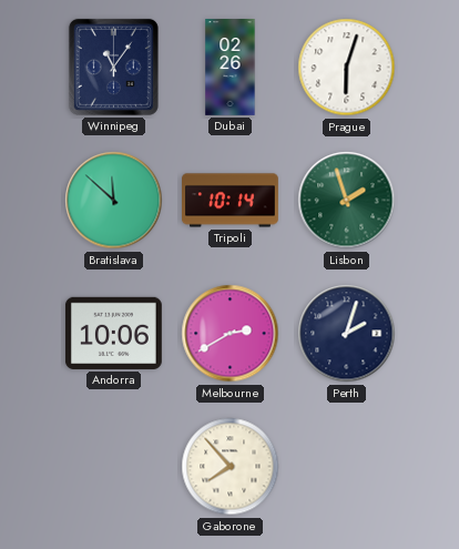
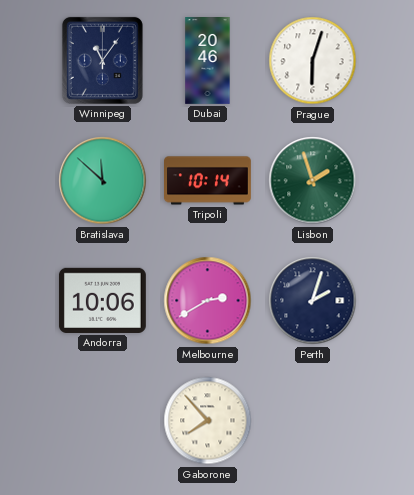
Dubai: 02:26 -> 20:46 (208, 61)
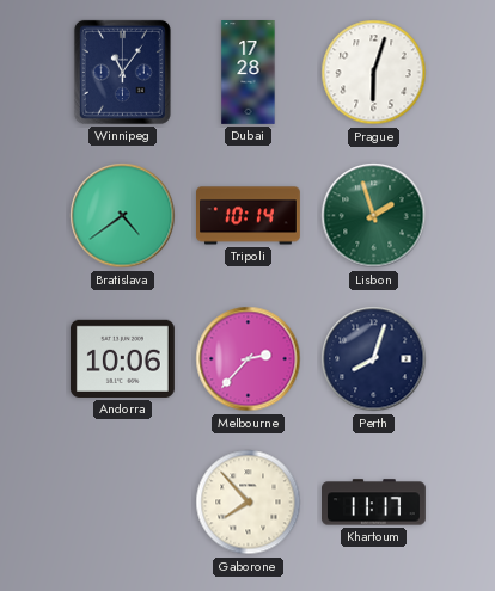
Dubai: 20:46 -> 17:28 (249, 73)
Bratislava: 11:52 -> 4:39 (123, 216)
Melbourne: 2:40 -> 2:37 (249, 359)
Perth: 2:03 -> 8:03 (374, 359)
Khartoum: none -> 11:17 (374, 503)
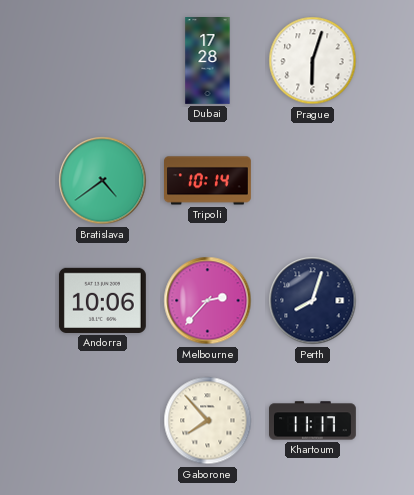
Winnipeg: 11:06 -> none (122, 72)
Lisbon: 1:57 -> none (374, 216)
